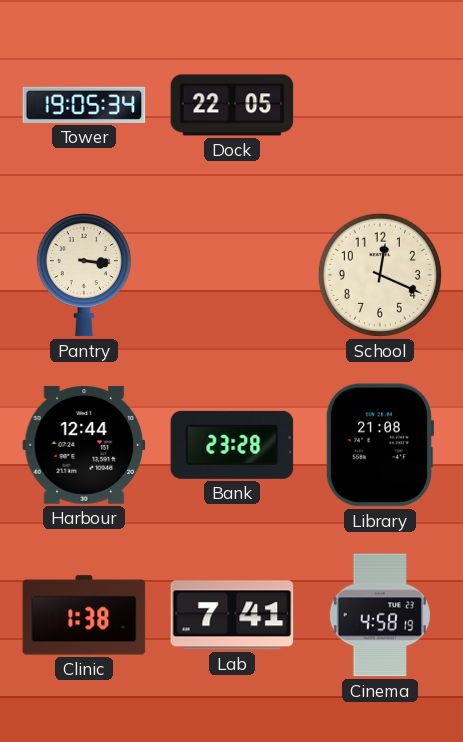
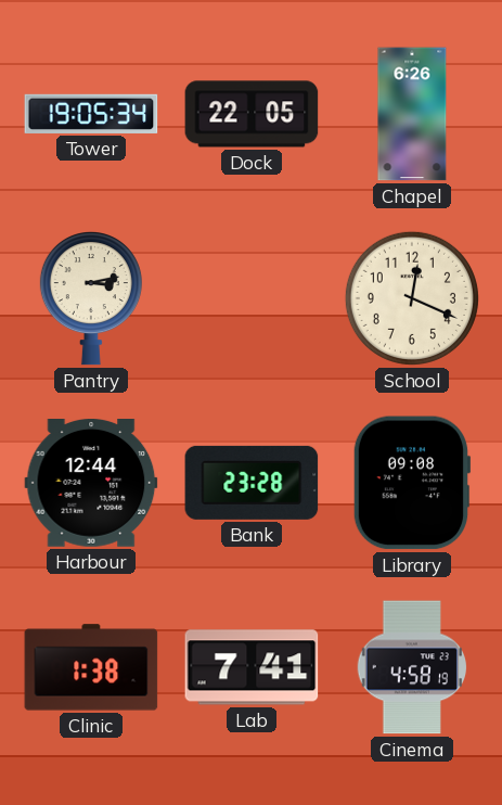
Chapel: none -> 6:26 (412, 114)
Pantry: 3:16 -> 3:13 (91, 299)
Library: 21:08 -> 09:08 (412, 483)
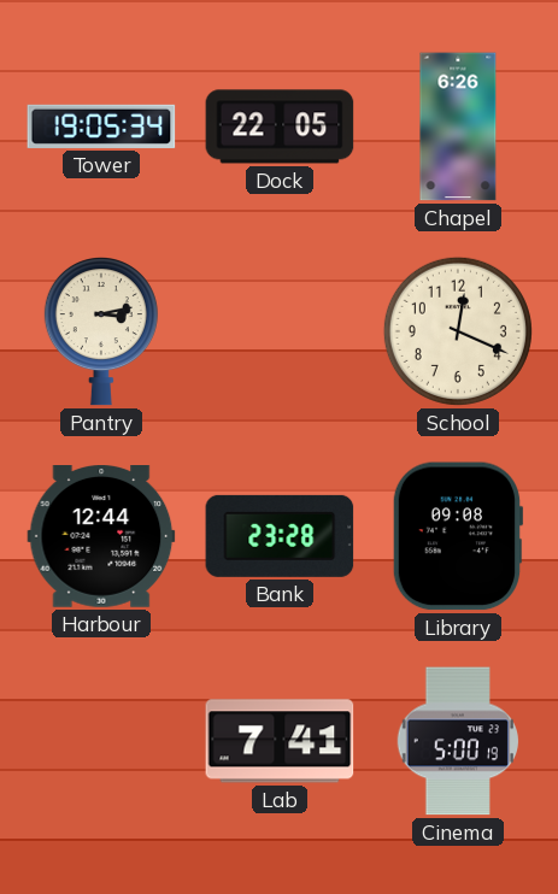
Clinic: 1:38 -> none (91, 667)
Cinema: 4:58 -> 5:00 (458, 741)
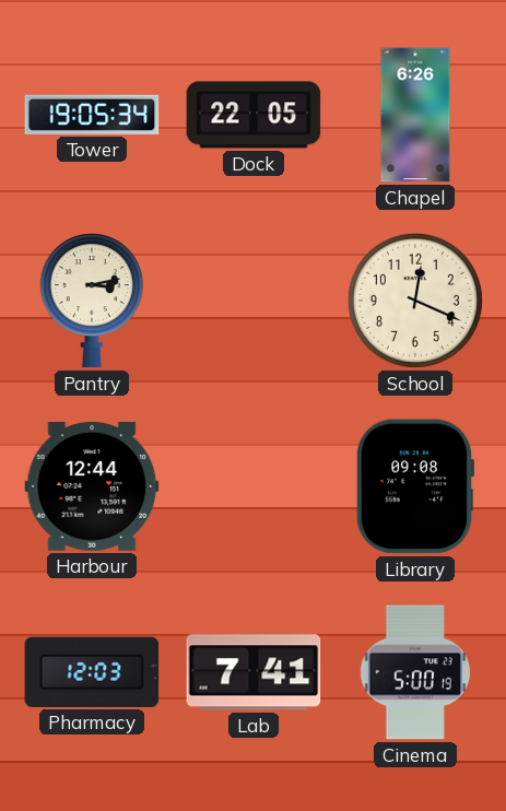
Bank: 23:28 -> none (280, 536)
Pharmacy: none -> 12:03 (92, 672)
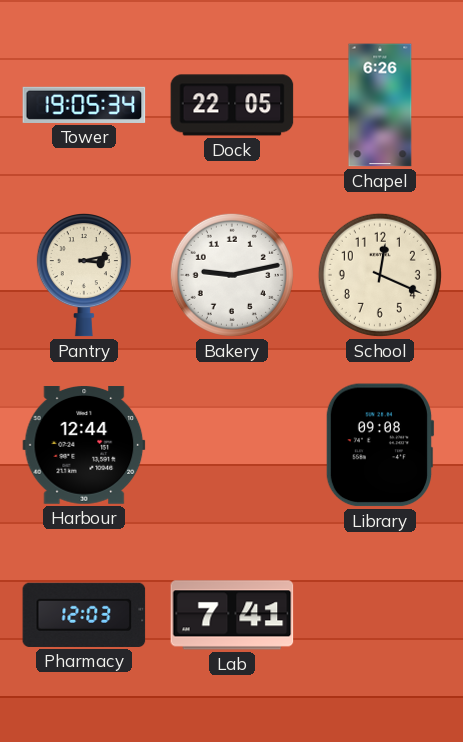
Bakery: none -> 9:13 (232, 275)
Cinema: 5:00 -> none (415, 672)
